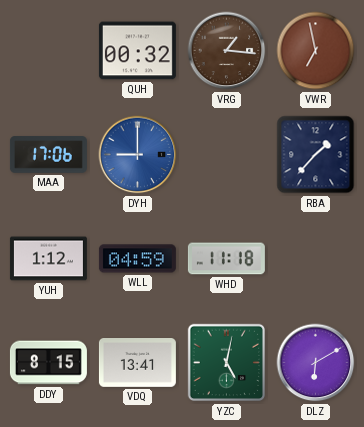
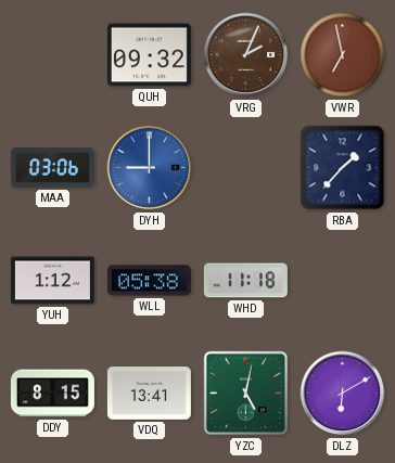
QUH: 00:32 -> 09:32 (149, 55)
VRG: 1:16 -> 2:04 (246, 55)
MAA: 17:06 -> 03:06 (52, 168)
WLL: 04:59 -> 05:38 (149, 281)
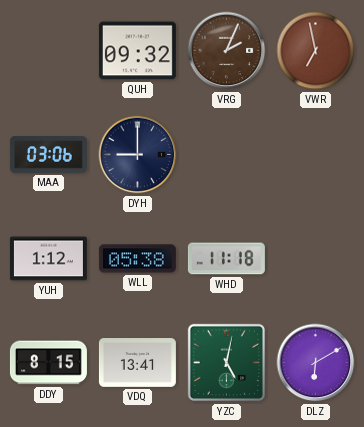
DYH dial: blue -> navy (138, 155)
RBA: 1:37 -> none (343, 168)
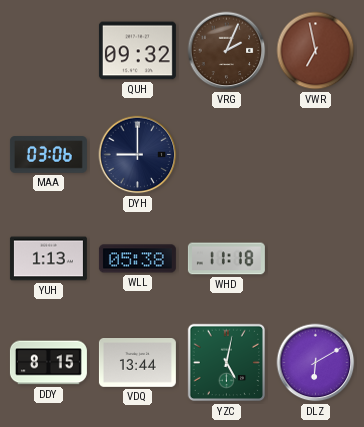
YUH: 1:12 -> 1:13 (48, 259)
VDQ: 13:41 -> 13:44 (137, 363)
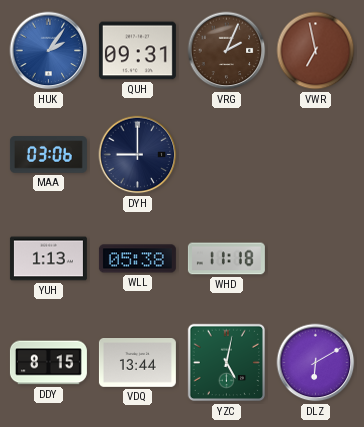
HUK: none -> 2:06 (49, 51)
QUH: 09:32 -> 09:31 (137, 51)
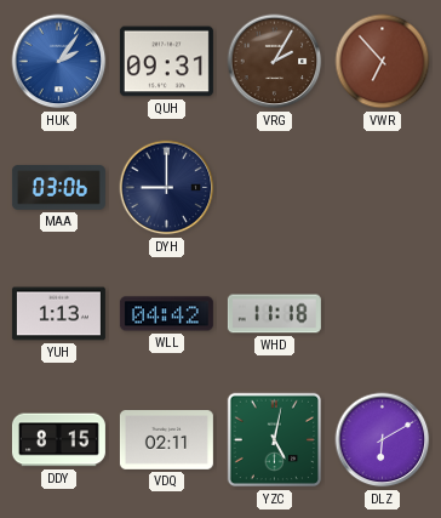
VRG: 2:04 -> 2:05 (275, 62)
VWR: 6:58 -> 6:53 (383, 62)
WLL: 05:38 -> 04:42 (166, 314)
VDQ: 13:44 -> 02:11 (166, 440)
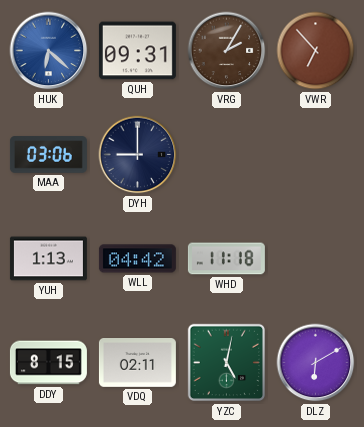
HUK: 2:06 -> 6:22 (49, 51)
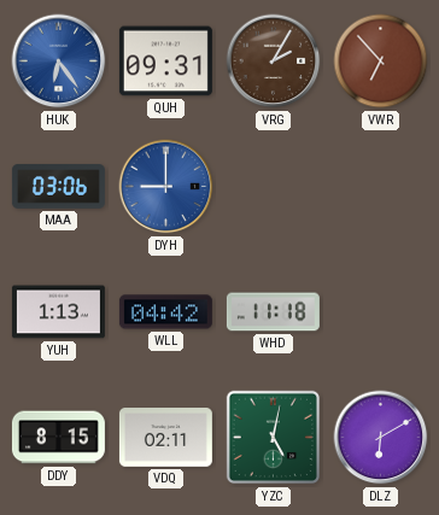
HUK: 6:22 -> 6:24 (59, 62)
DYH dial: navy -> blue (166, 187)
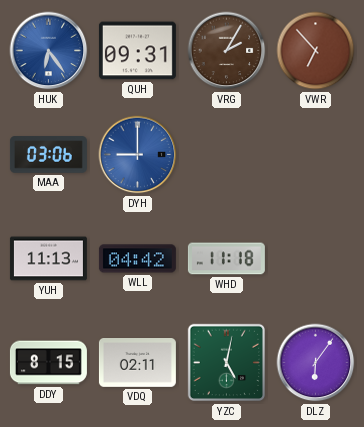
YUH: 1:13 -> 11:13 (48, 259)
DLZ: 6:10 -> 6:06 (316, 363)
